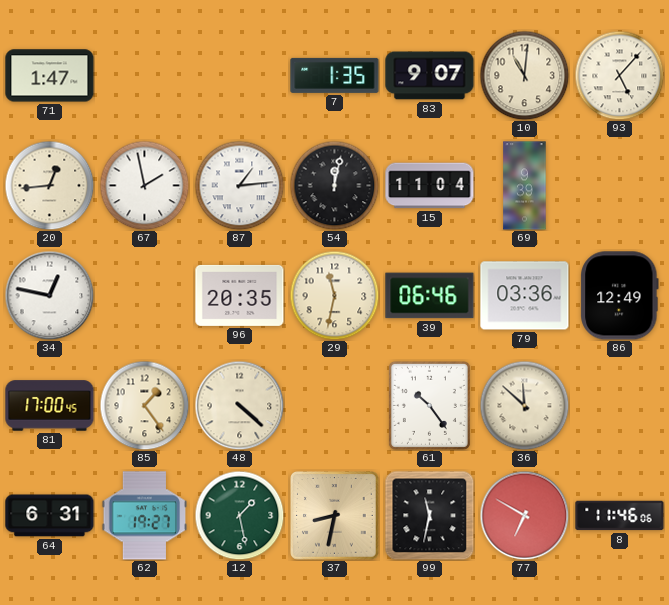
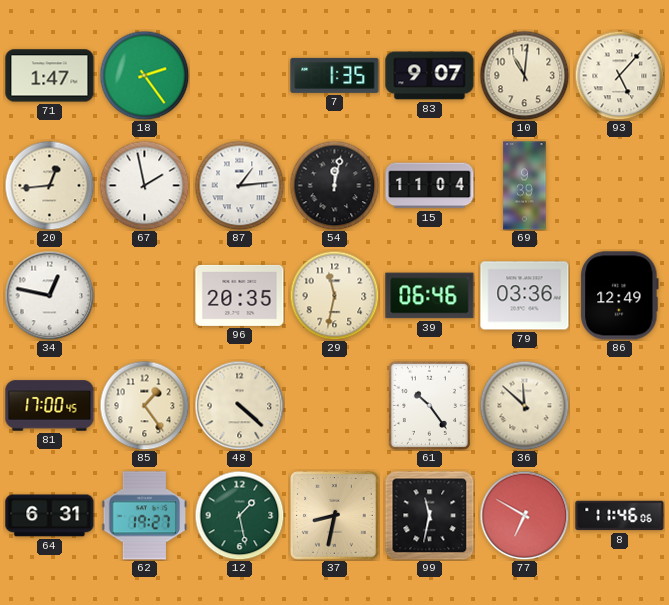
18: none -> 2:24 (144, 75)
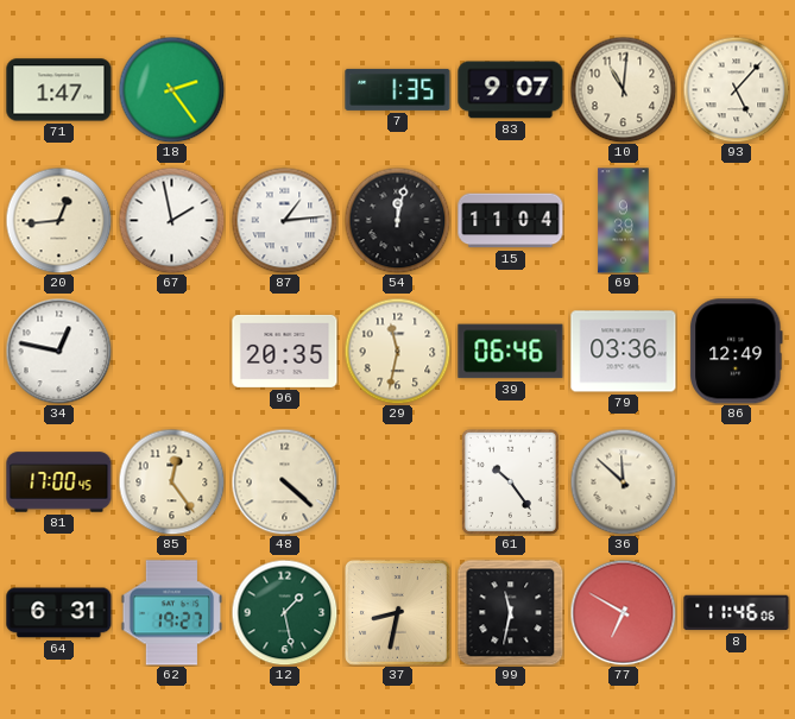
85: 1:24 -> 12:24 (171, 481)
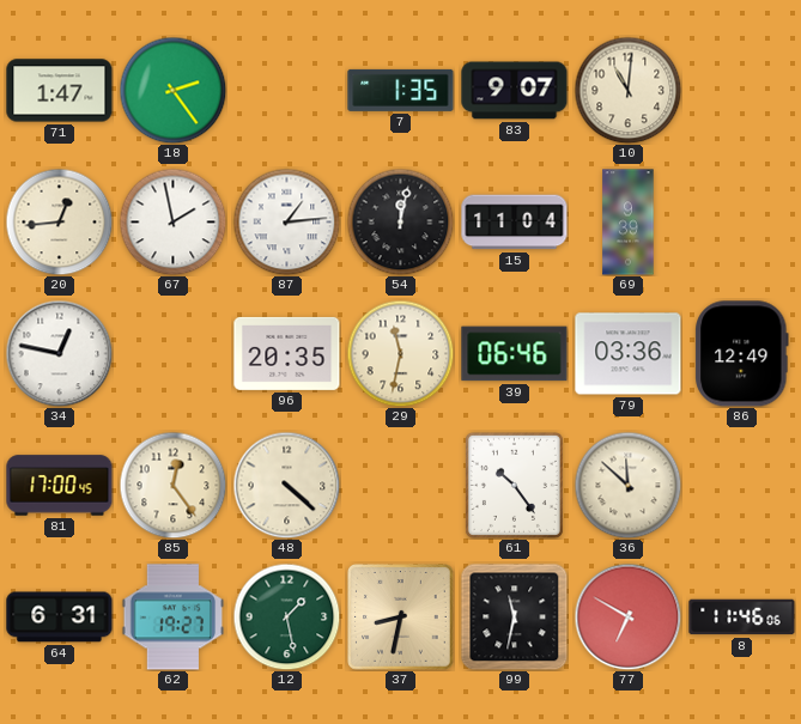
93: 5:07 -> none (736, 89)
